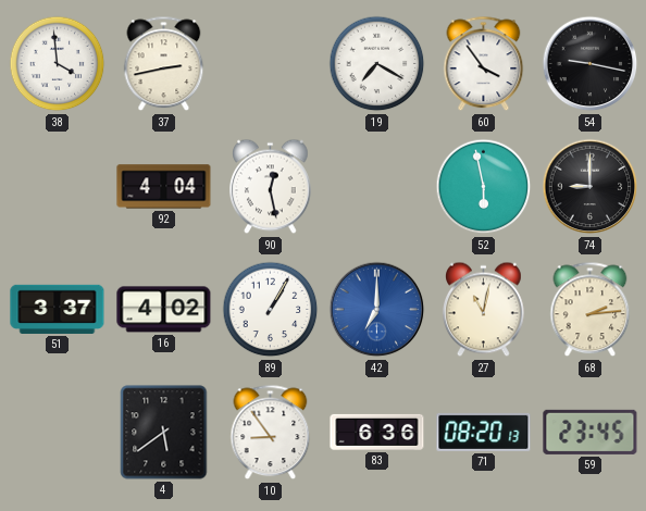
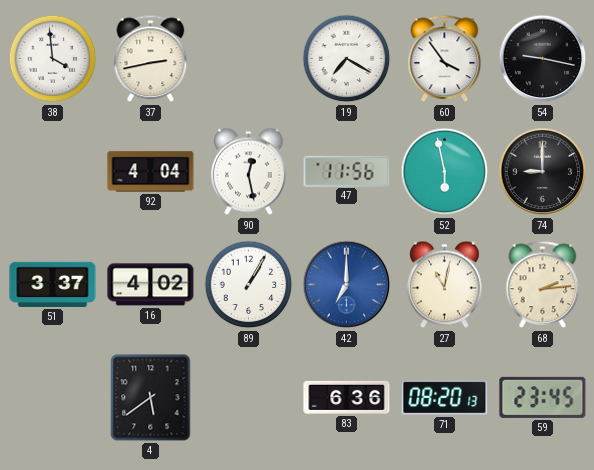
47: none -> 11:56 (347, 171)
10: 8:54 -> none (271, 433)
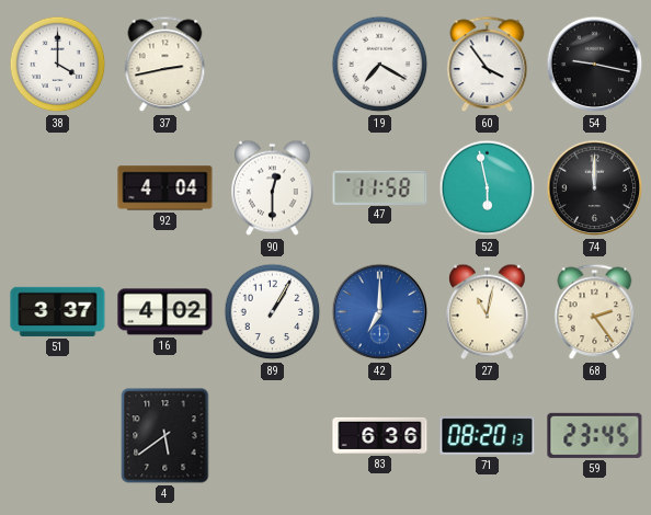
38: 3:59 -> 4:00 (58, 65)
90: 12:28 -> 12:30 (273, 188)
47: 11:56 -> 11:58 (380, 187)
74: 9:00 -> 12:00 (595, 188)
68: 2:14 -> 2:24 (595, 312)
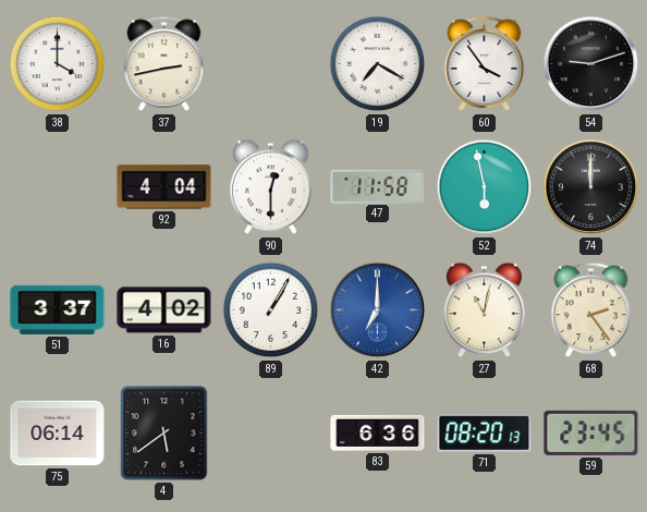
54: 9:17 -> 9:12 (591, 64)
75: none -> 06:14 (58, 434)
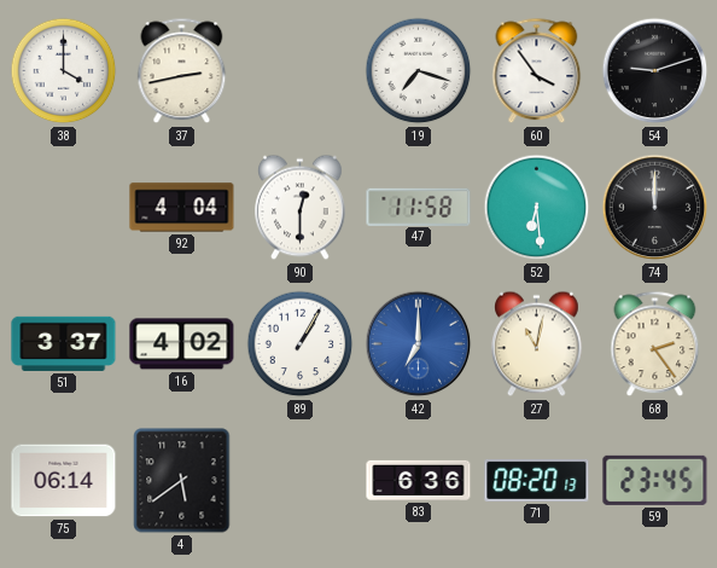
19: 7:20 -> 7:18 (419, 71)
52: 5:58 -> 6:29 (537, 208)
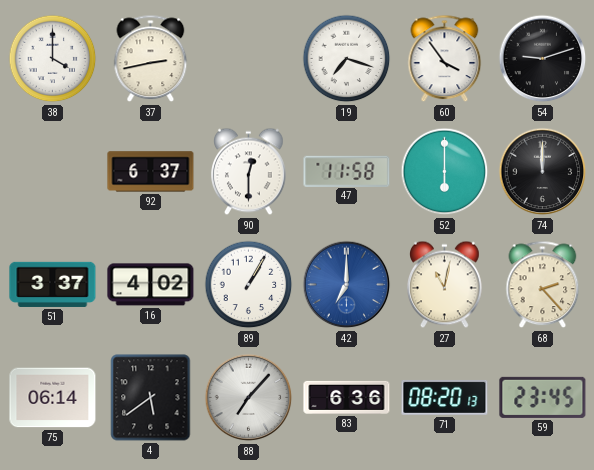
92: 4:04 -> 6:37 (151, 172)
52: 6:29 -> 6:00 (445, 172)
68: 2:24 -> 2:23 (543, 285)
88: none -> 7:07 (249, 398)
